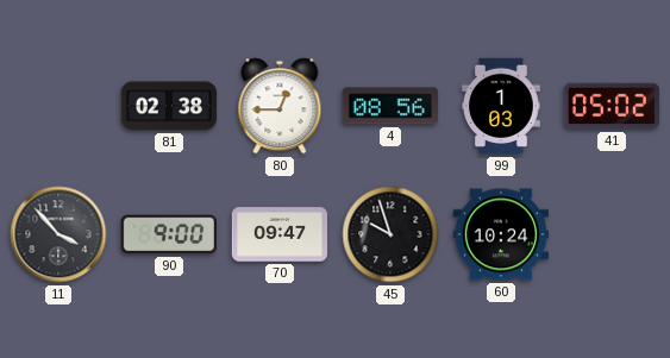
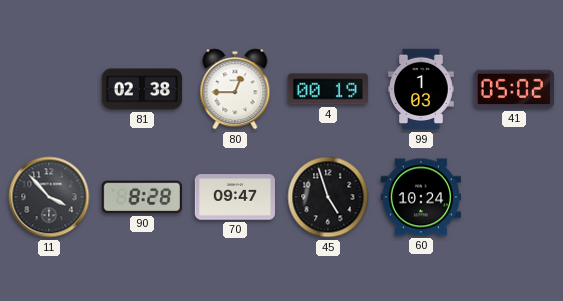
4: 08:56 -> 00:19 (327, 89)
90: 9:00 -> 8:28 (142, 197)
45: 9:57 -> 4:57 (328, 197)
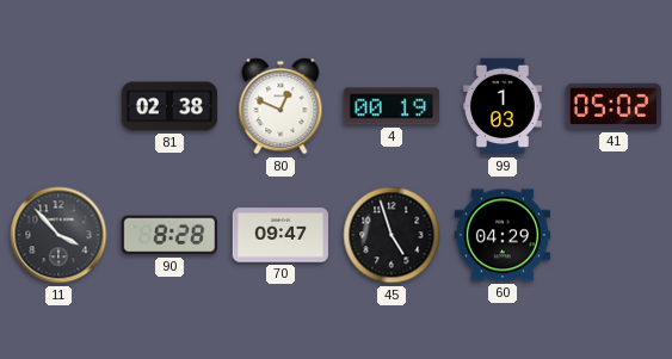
80: 12:45 -> 12:49 (280, 106)
60: 10:24 -> 04:29 (501, 235)
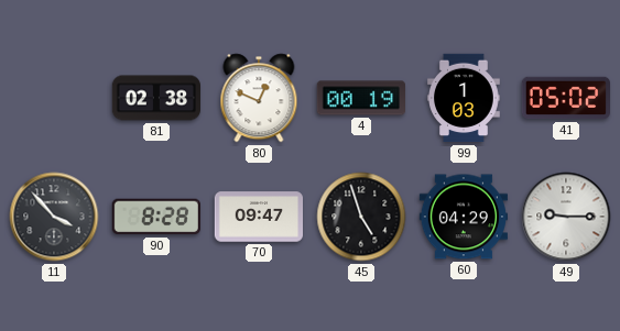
49: none -> 9:15 (566, 217)
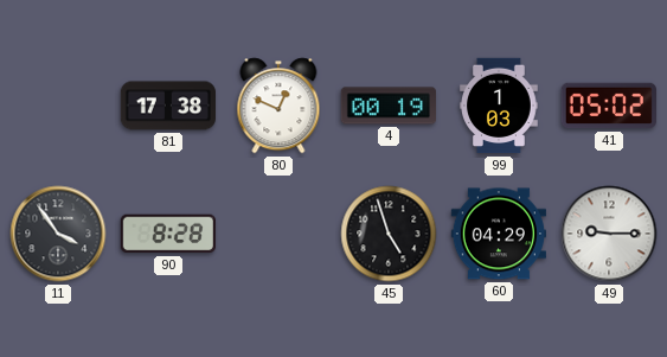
81: 02:38 -> 17:38 (167, 106)
11: 3:53 -> 3:54 (58, 234)
70: 09:47 -> none (258, 217)
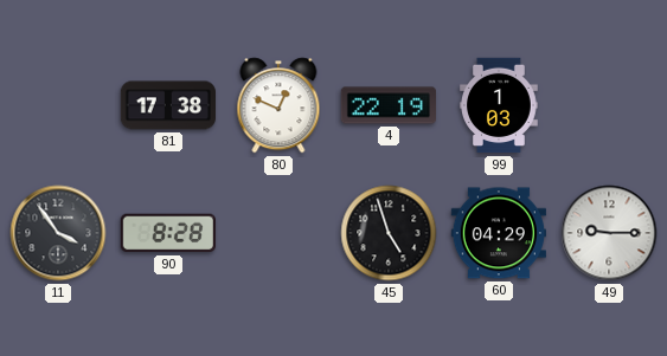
4: 00:19 -> 22:19 (387, 105)
41: 05:02 -> none (608, 106)
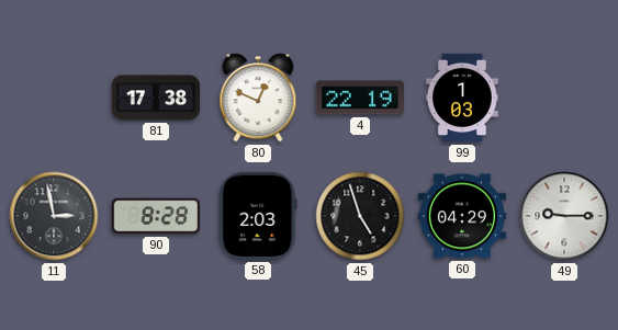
11: 3:54 -> 2:58 (54, 216)
58: none -> 2:03 (258, 216)
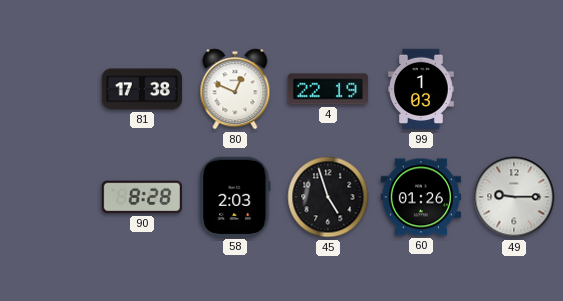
11: 2:58 -> none (54, 216)
60: 04:29 -> 01:26 (420, 197)
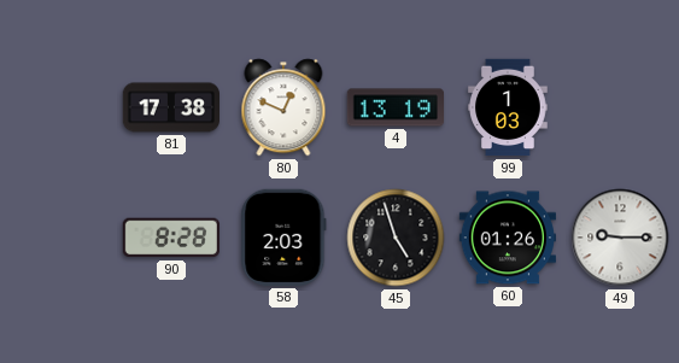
4: 22:19 -> 13:19 (394, 107)
